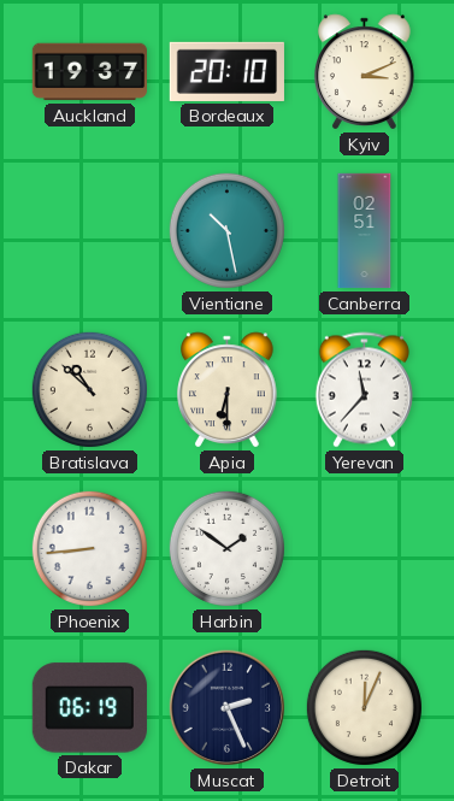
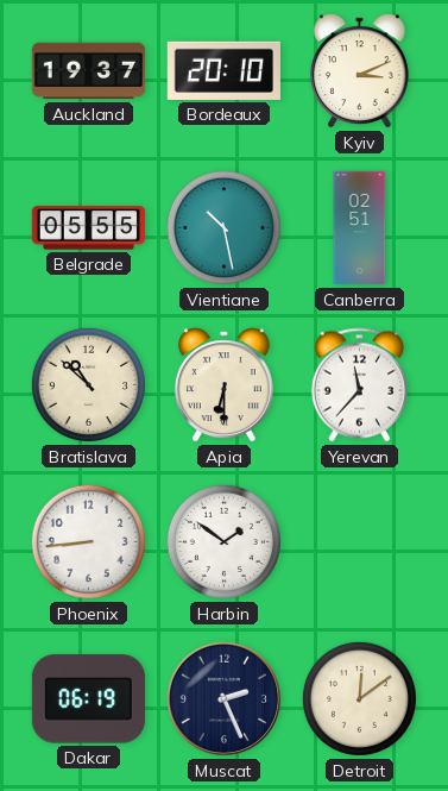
Belgrade: none -> 05:55 (88, 228)
Detroit: 12:04 -> 12:09 (359, 698)
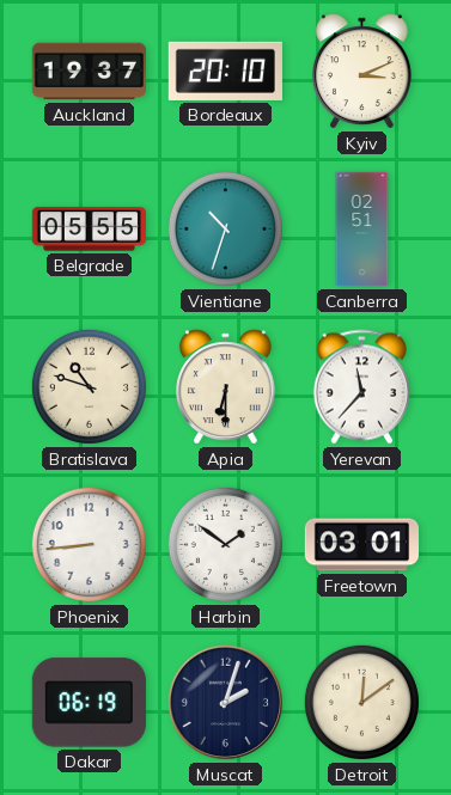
Vientiane: 10:28 -> 10:33 (225, 228)
Bratislava: 10:52 -> 10:48 (89, 386)
Freetown: none -> 03:01 (361, 545)
Muscat: 2:26 -> 2:03 (226, 703)
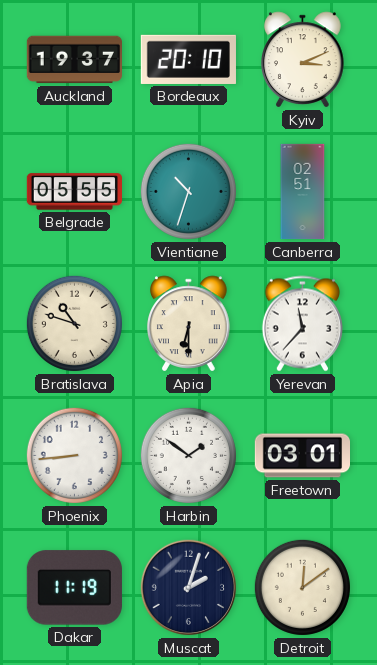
Dakar: 06:19 -> 11:19 (74, 588)
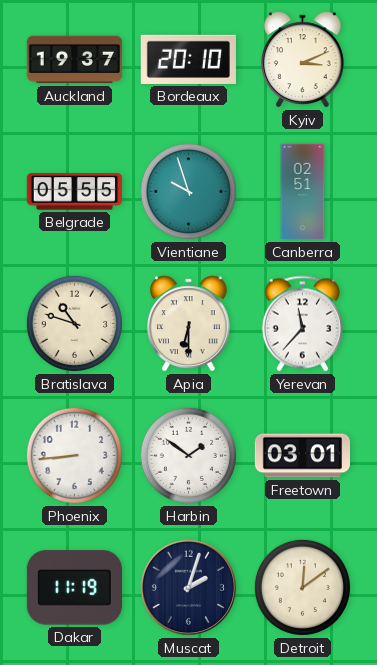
Vientiane: 10:33 -> 9:57 (188, 191)
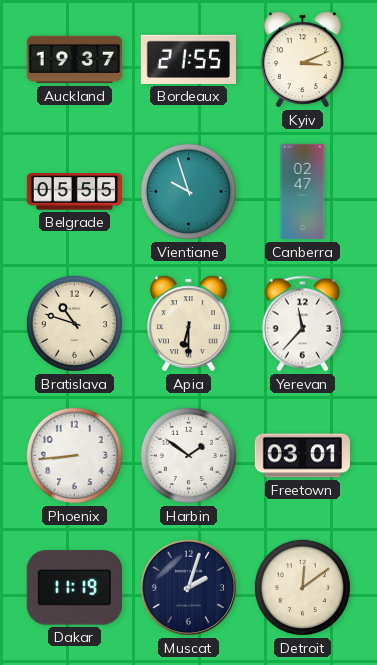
Bordeaux: 20:10 -> 21:55 (188, 59)
Canberra: 02:51 -> 02:47 (303, 192)
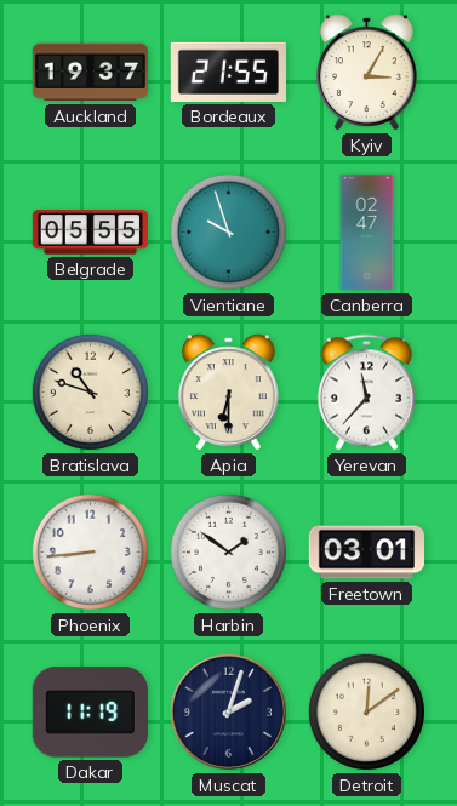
Kyiv: 3:11 -> 3:05 (367, 73)
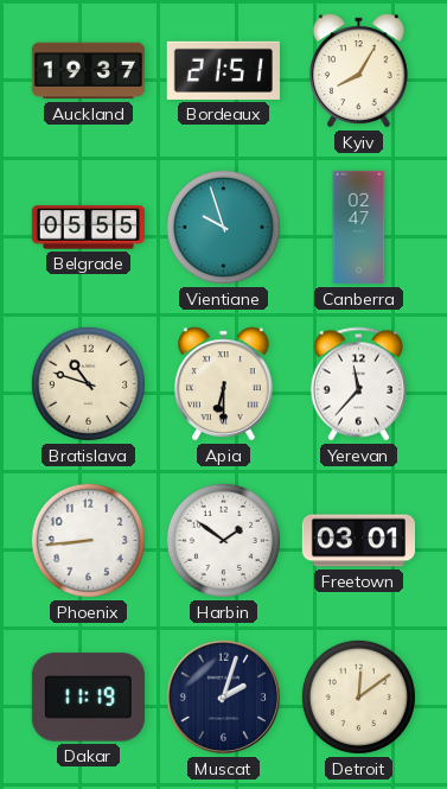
Bordeaux: 21:55 -> 21:51 (223, 70)
Kyiv: 3:05 -> 8:05 (359, 71)
